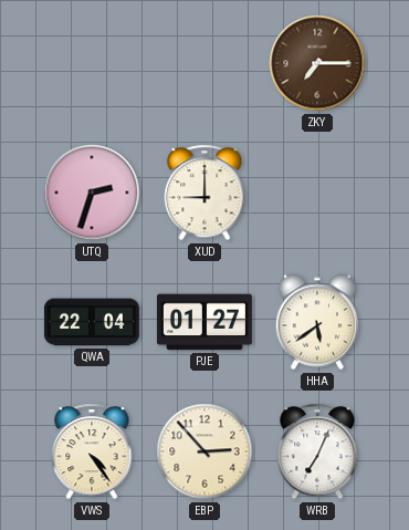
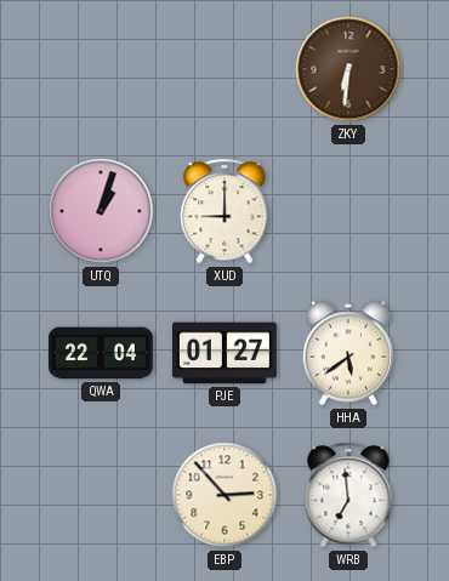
ZKY: 7:15 -> 6:31 (348, 69)
UTQ: 2:33 -> 1:03 (101, 211)
VWS: 4:24 -> none (92, 451)
WRB: 7:04 -> 6:59 (348, 495)
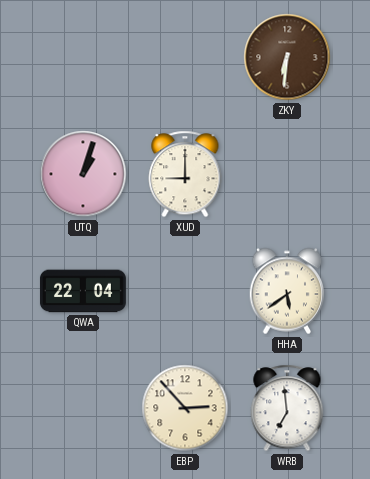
PJE: 01:27 -> none (224, 353)
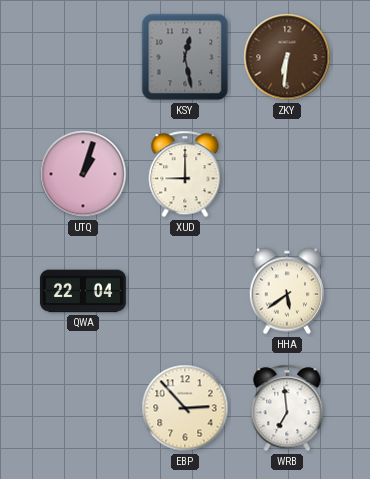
KSY: none -> 12:28 (185, 57)
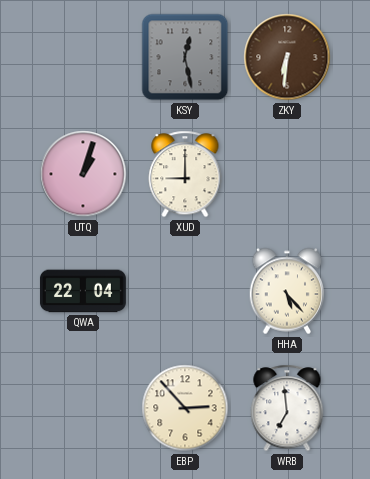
HHA: 5:39 -> 5:23 (287, 291)
